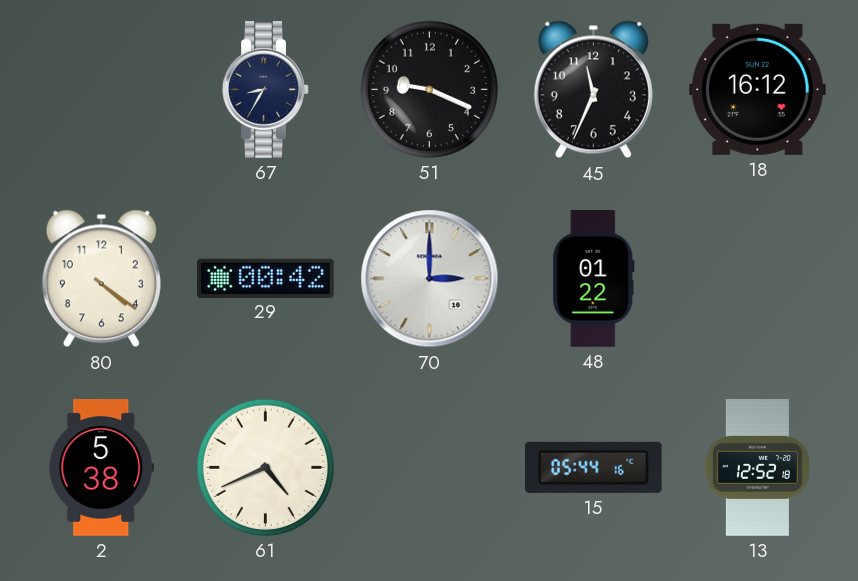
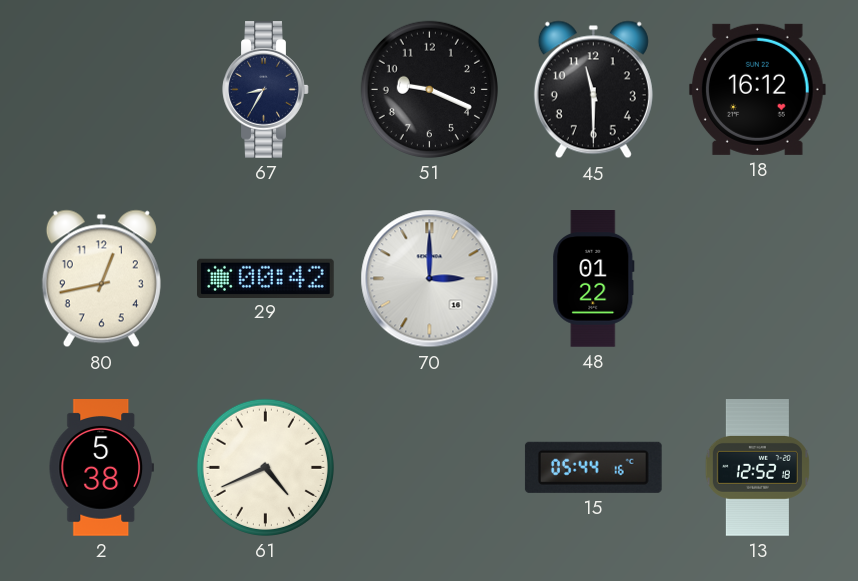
45: 11:34 -> 11:30 (593, 90)
80: 4:21 -> 12:43 (101, 279)
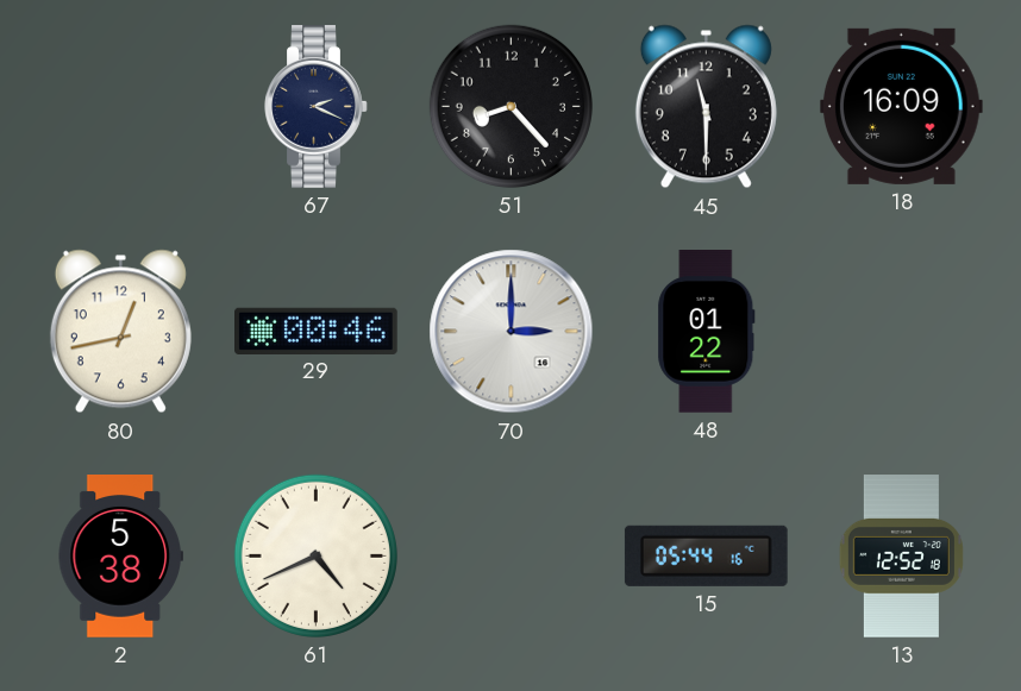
67: 8:35 -> 2:19 (317, 107)
51: 9:19 -> 8:23 (510, 106)
18: 16:12 -> 16:09 (901, 106)
29: 00:42 -> 00:46 (317, 331)
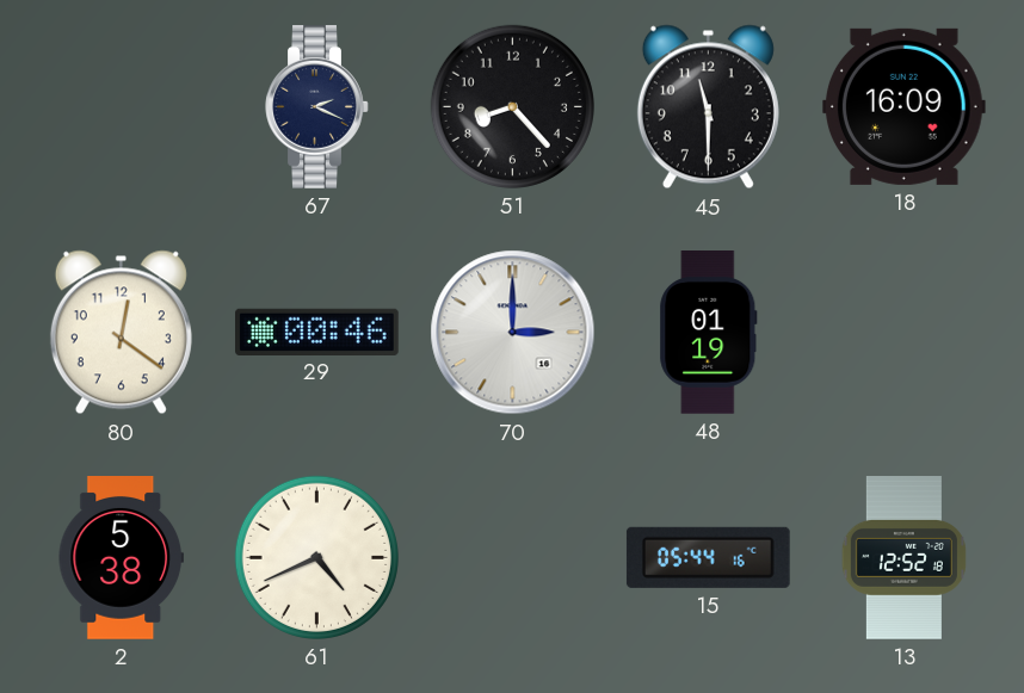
80: 12:43 -> 12:21 (121, 333)
48: 01:22 -> 01:19 (709, 333)
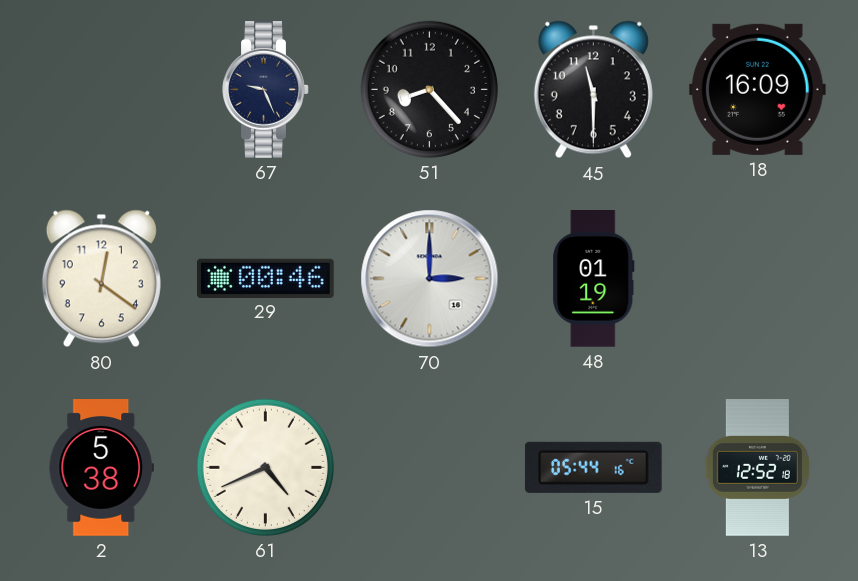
67: 2:19 -> 9:26 (266, 90)
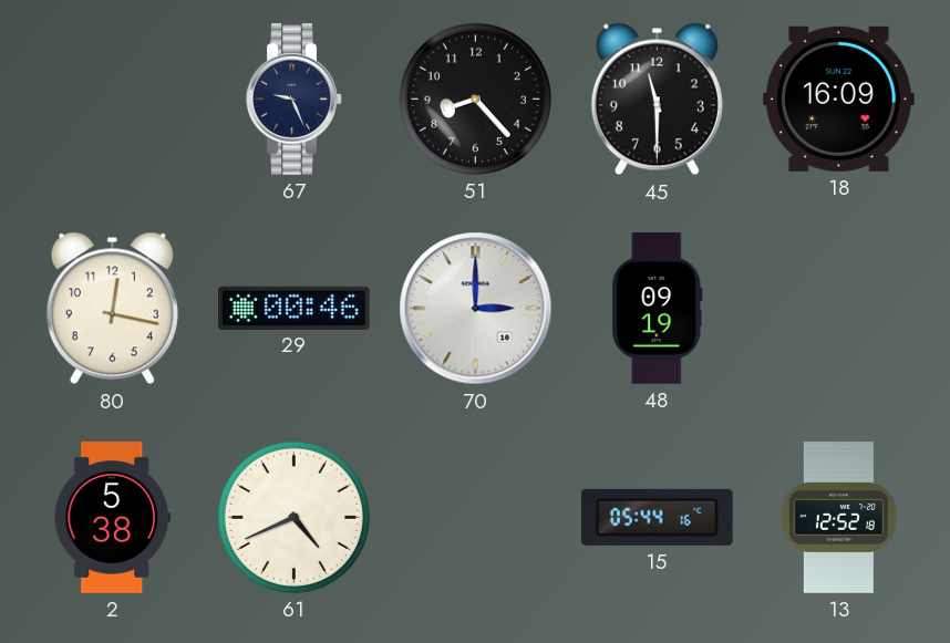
80: 12:21 -> 12:17 (112, 309)
48: 01:19 -> 09:19 (658, 309)
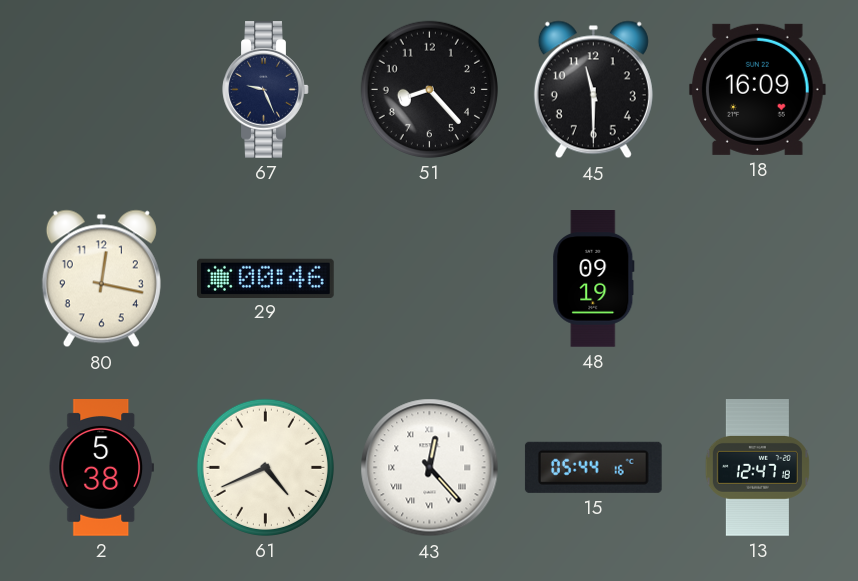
70: 3:00 -> none (476, 309)
43: none -> 12:23 (430, 468)
13: 12:52 -> 12:47 (757, 468)
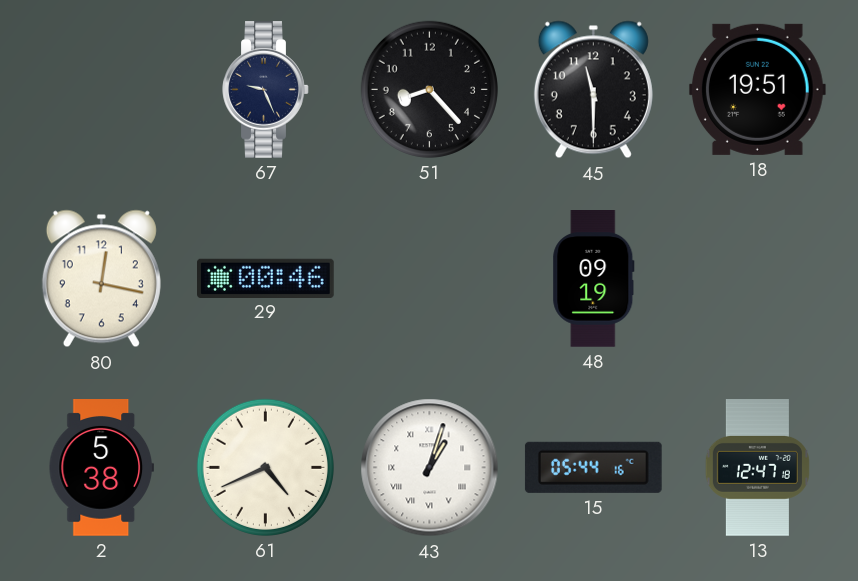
18: 16:09 -> 19:51 (757, 89)
43: 12:23 -> 1:03 (430, 468)
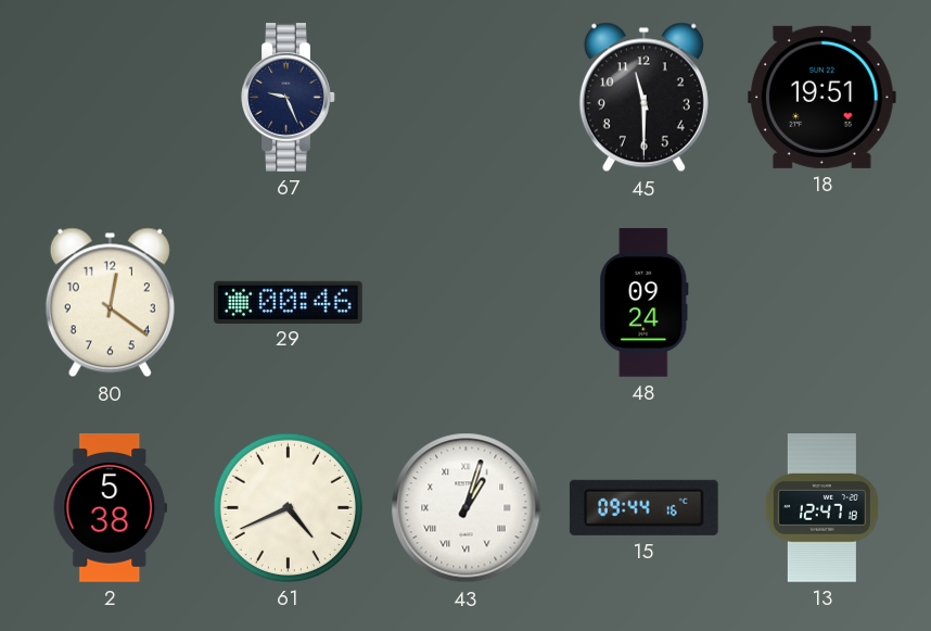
51: 8:23 -> none (429, 89)
80: 12:17 -> 12:21 (110, 303)
48: 09:19 -> 09:24 (645, 303)
15: 05:44 -> 09:44 (643, 507)
